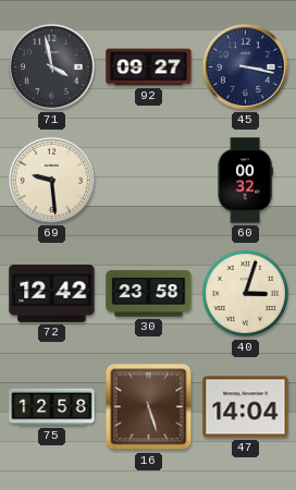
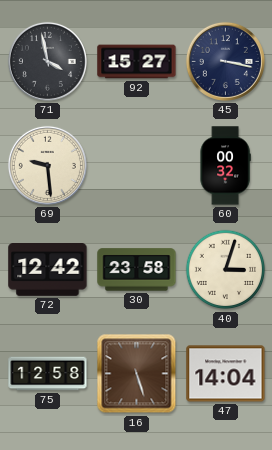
92: 09:27 -> 15:27 (137, 62)
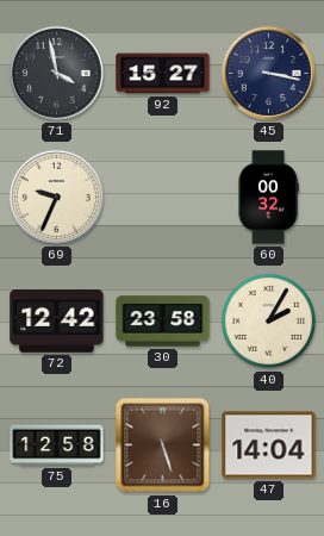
69: 9:29 -> 9:34 (56, 197)
40: 3:03 -> 2:05 (269, 322)
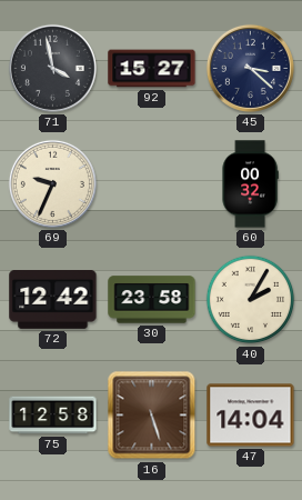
45: 3:17 -> 3:22 (250, 68)
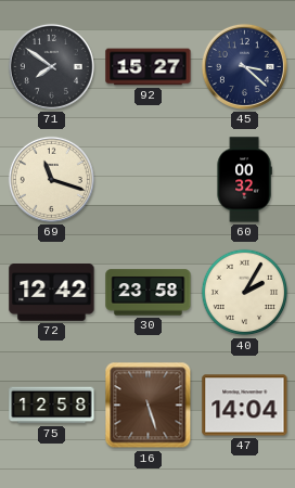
71: 3:58 -> 7:51 (51, 66)
69: 9:34 -> 11:18 (51, 179)
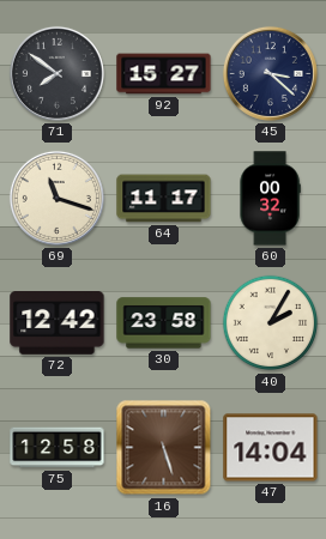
64: none -> 11:17 (164, 199)
